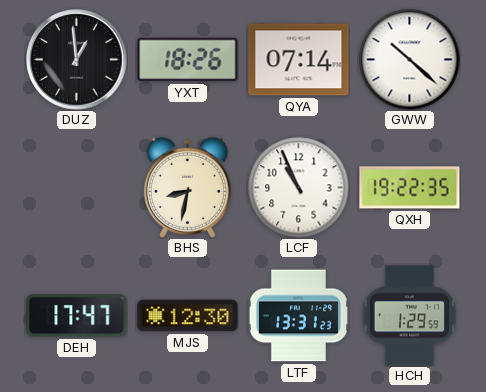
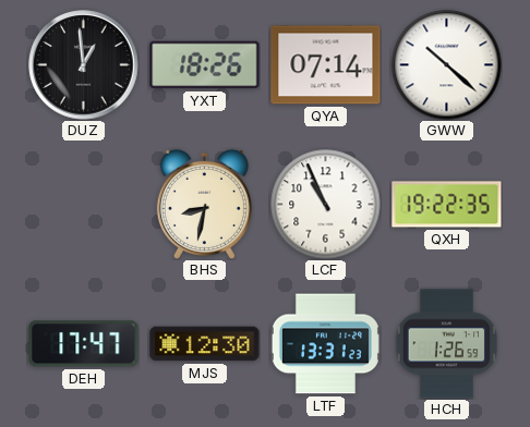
HCH: 1:29 -> 1:26 (447, 344)
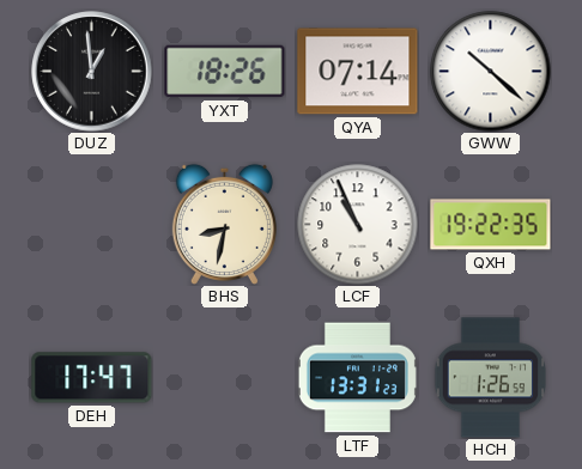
MJS: 12:30 -> none (205, 344)
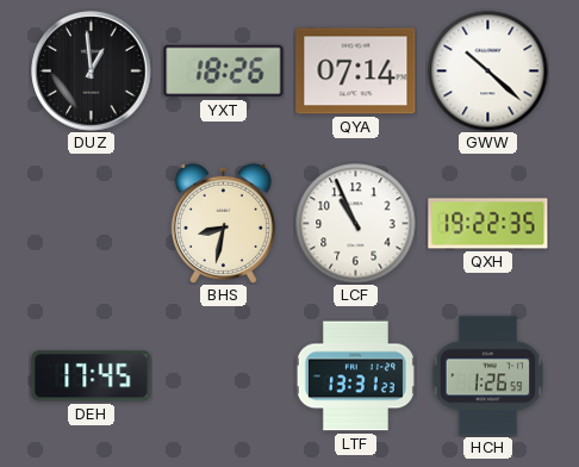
DEH: 17:47 -> 17:45 (92, 376)
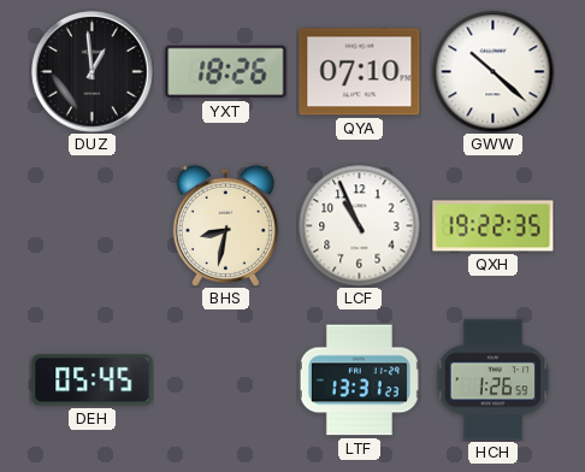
QYA: 07:14 -> 07:10 (360, 72)
DEH: 17:45 -> 05:45 (93, 380)
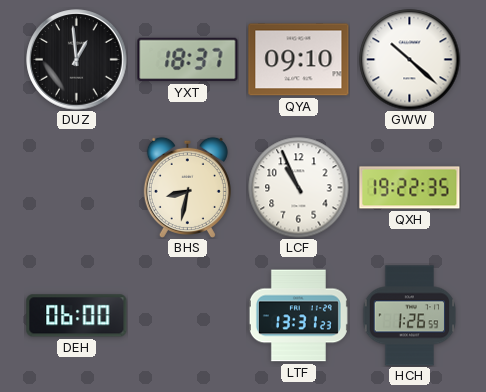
YXT: 18:26 -> 18:37 (188, 60)
QYA: 07:10 -> 09:10 (299, 60)
DEH: 05:45 -> 06:00 (77, 316)
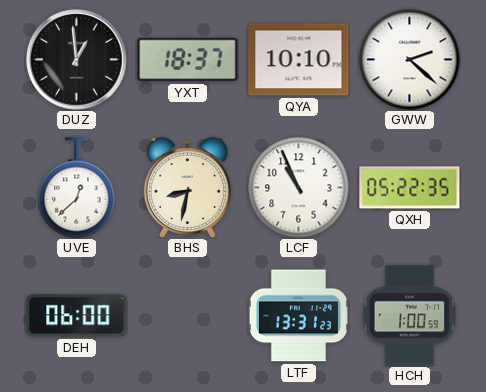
QYA: 09:10 -> 10:10 (299, 60)
GWW: 10:22 -> 2:22 (410, 60)
UVE: none -> 12:38 (77, 188)
QXH: 19:22 -> 05:22 (410, 188)
HCH: 1:26 -> 1:00 (410, 316)
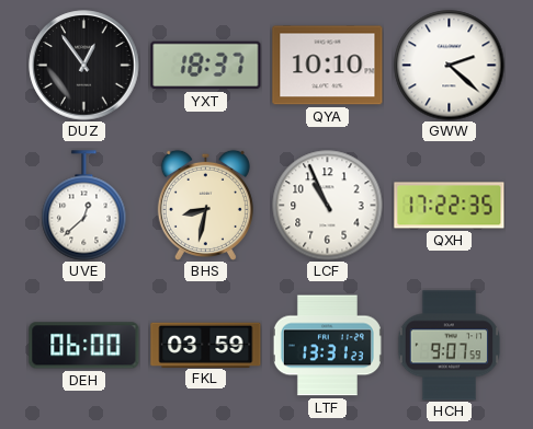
DUZ: 12:59 -> 12:54 (84, 66)
QXH: 05:22 -> 17:22 (450, 206)
FKL: none -> 03:59 (206, 345)
HCH: 1:00 -> 9:07 (450, 346)
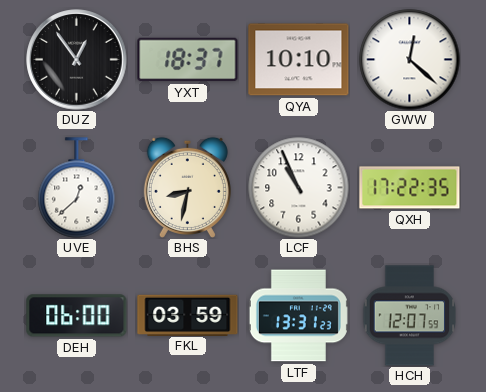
GWW: 2:22 -> 12:22 (410, 60)
HCH: 9:07 -> 12:07 (410, 316)
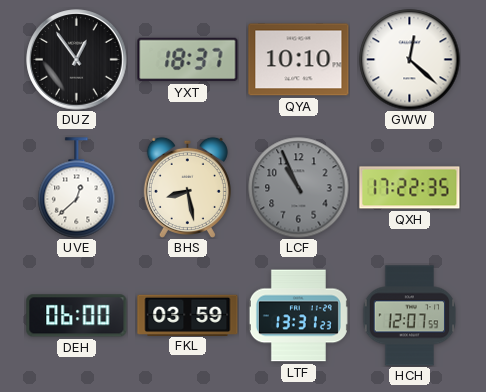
BHS: 8:32 -> 8:28 (187, 187)
LCF dial: white -> grey (299, 188)
